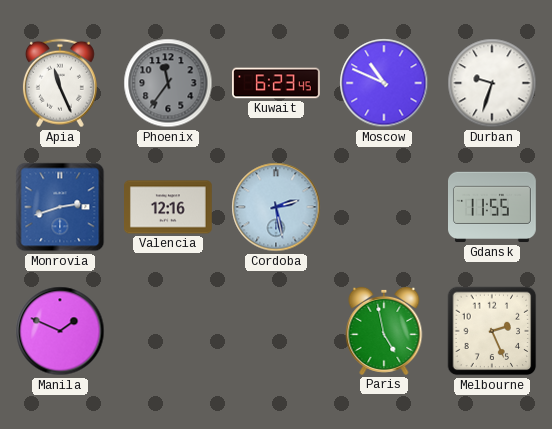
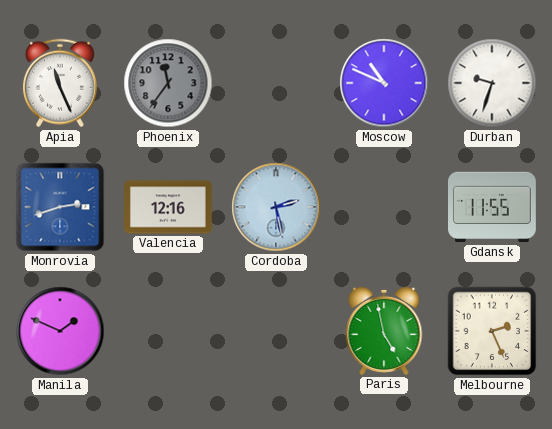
Kuwait: 6:23 -> none (277, 83)
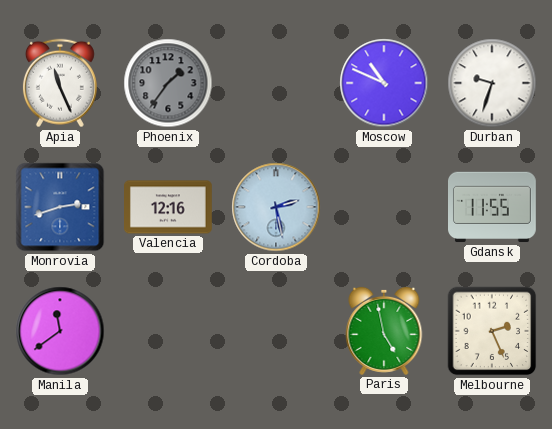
Phoenix: 11:36 -> 1:36 (168, 83)
Manila: 1:49 -> 11:39 (60, 331)
